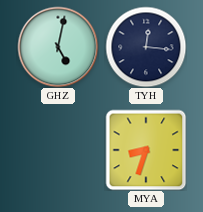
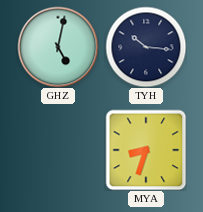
TYH: 12:16 -> 10:16 (146, 47)
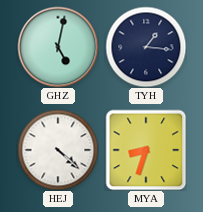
TYH: 10:16 -> 1:16 (146, 47)
HEJ: none -> 4:22 (58, 150)
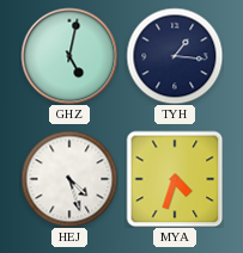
HEJ: 4:22 -> 4:27 (69, 179)
MYA: 8:33 -> 4:33 (175, 179)
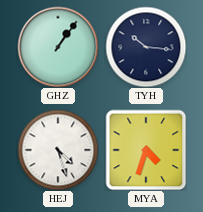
GHZ: 5:02 -> 1:06 (58, 47)
TYH: 1:16 -> 10:16 (146, 47)
